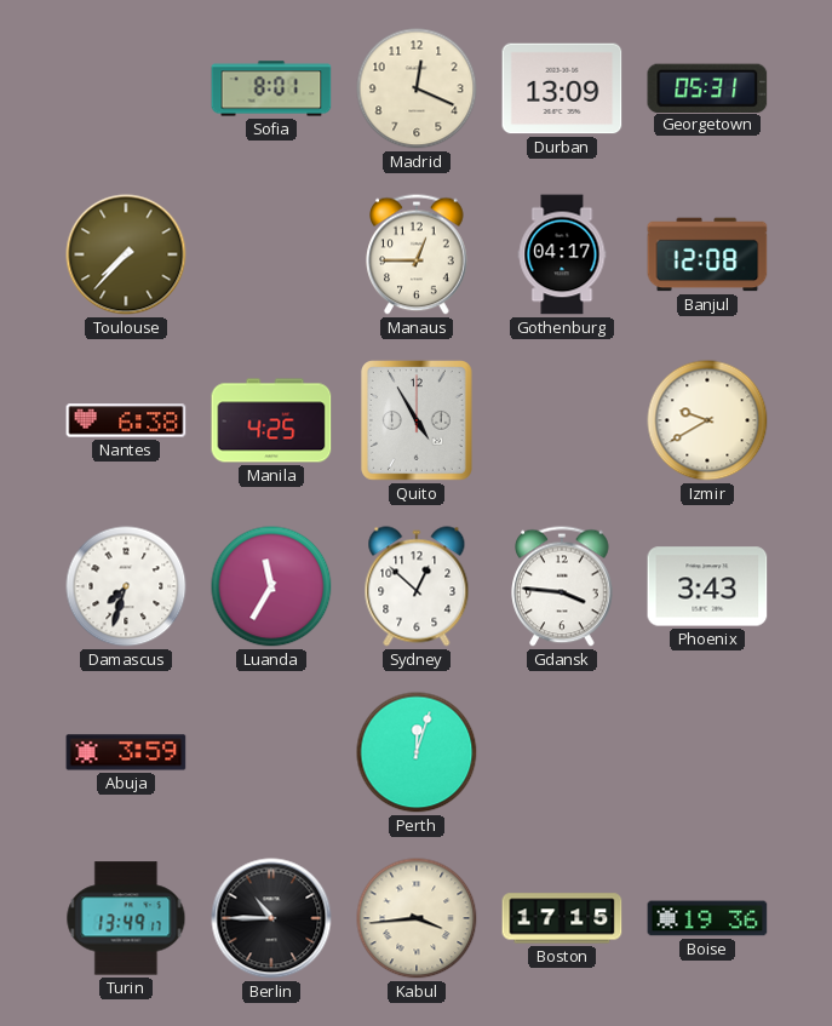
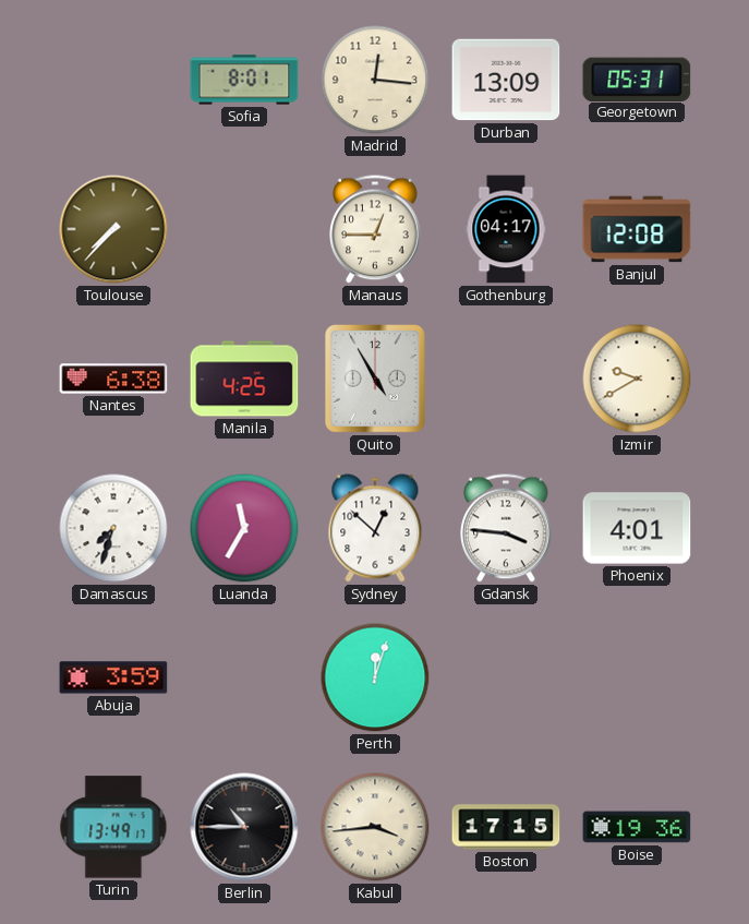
Madrid: 12:19 -> 12:16 (375, 80)
Phoenix: 3:43 -> 4:01 (637, 528)
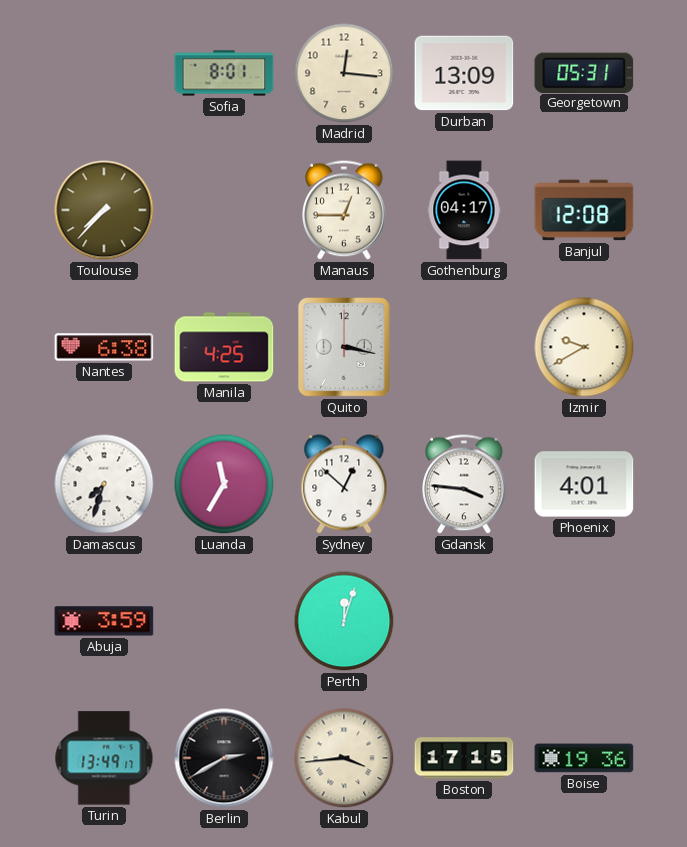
Quito: 4:55 -> 3:17 (345, 348)
Berlin: 10:45 -> 2:40 (224, 758)
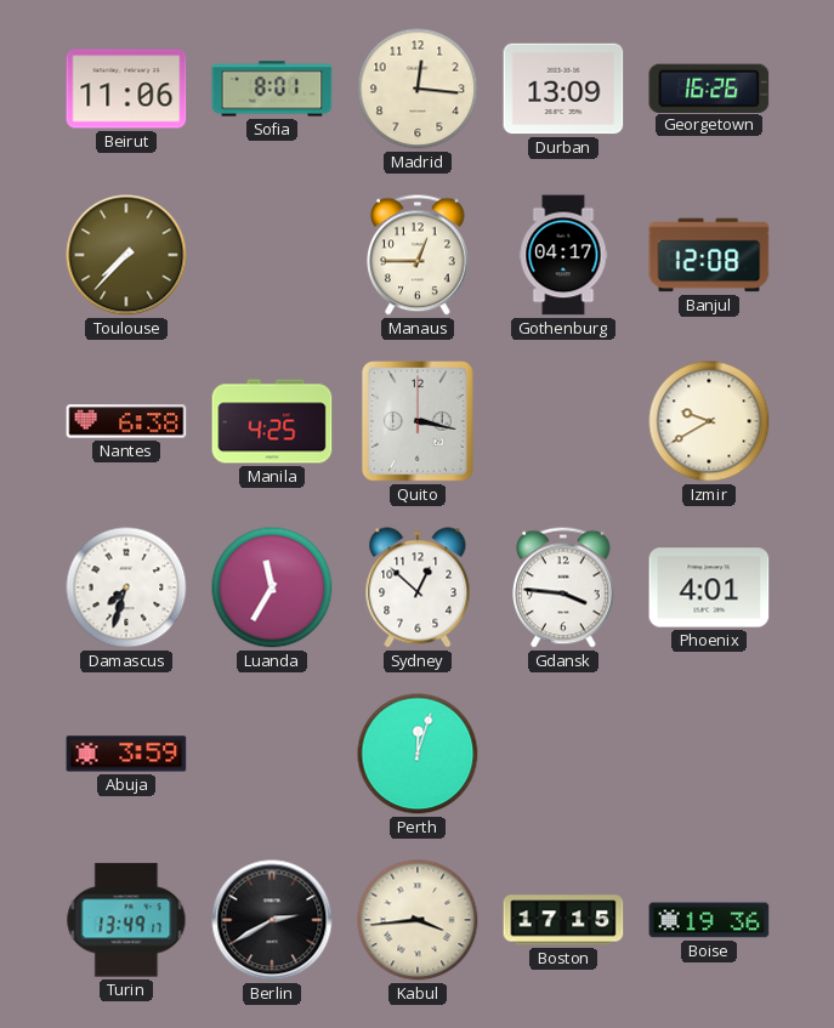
Beirut: none -> 11:06 (126, 89)
Georgetown: 05:31 -> 16:26 (709, 87)
